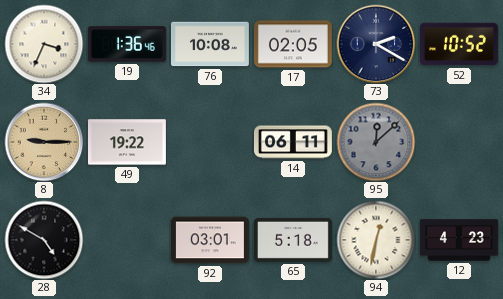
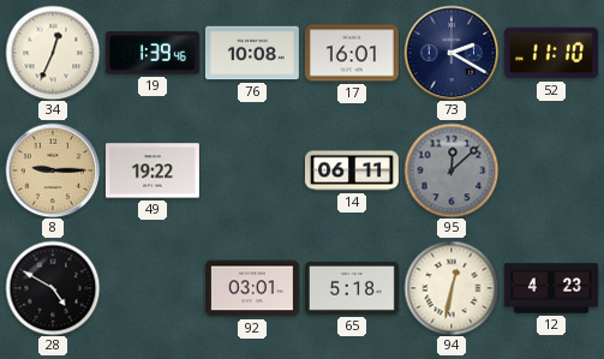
34: 3:34 -> 12:34 (53, 53)
19: 1:36 -> 1:39 (153, 53)
17: 02:05 -> 16:01 (352, 53)
52: 10:52 -> 11:10 (551, 53)
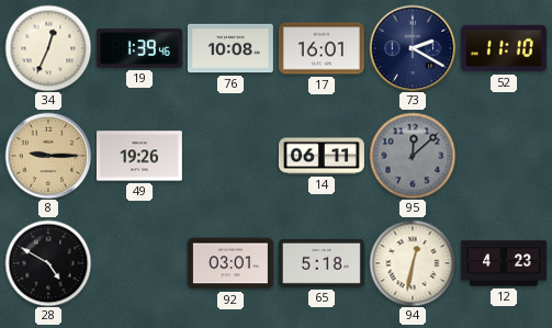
49: 19:22 -> 19:26 (139, 156)
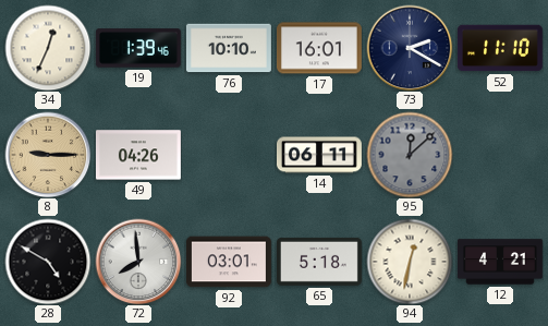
76: 10:08 -> 10:10 (229, 48)
49: 19:26 -> 04:26 (138, 155)
72: none -> 7:59 (138, 262)
12: 4:23 -> 4:21 (501, 262)
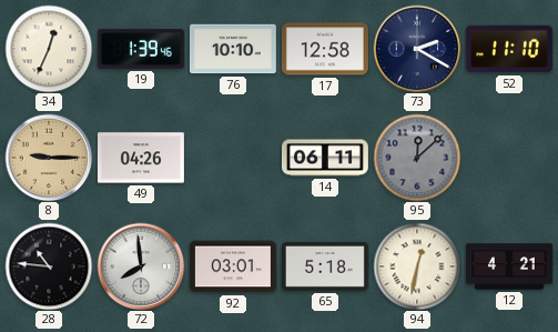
17: 16:01 -> 12:58 (325, 49)
28: 4:50 -> 10:46 (49, 266)
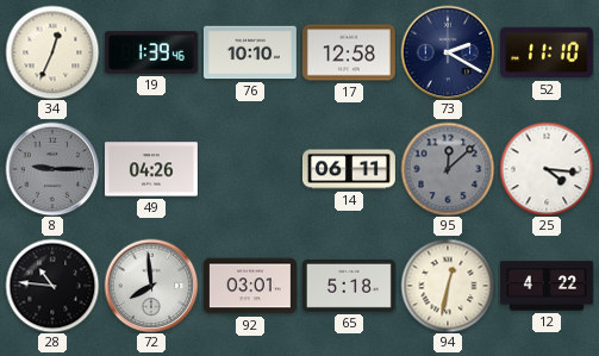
8 dial: champagne -> grey (52, 169)
25: none -> 4:16 (547, 169)
12: 4:21 -> 4:22 (548, 286)
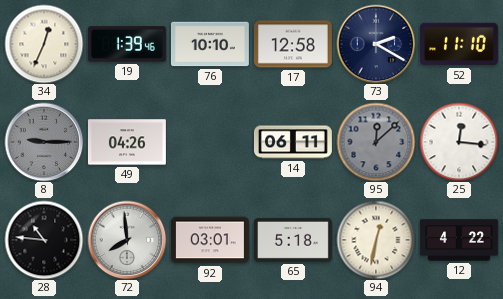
25: 4:16 -> 12:16 (459, 142)
